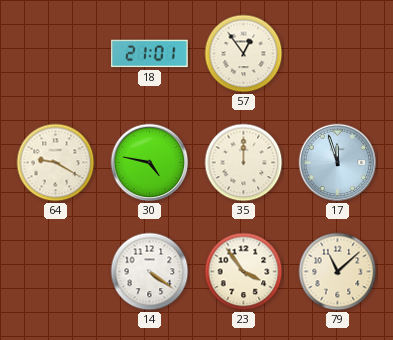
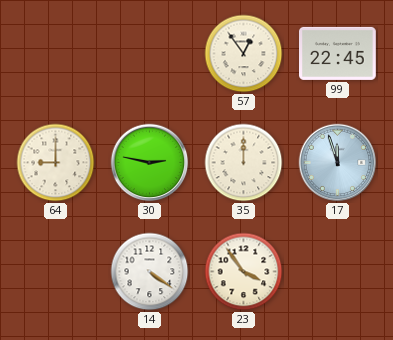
18: 21:01 -> none (149, 54)
99: none -> 22:45 (338, 53)
64: 9:20 -> 9:00 (56, 163)
30: 4:47 -> 2:47 (150, 163)
79: 11:08 -> none (338, 272)
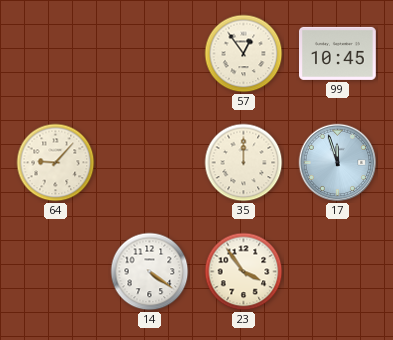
99: 22:45 -> 10:45 (338, 53)
64: 9:00 -> 9:07 (56, 163)
30: 2:47 -> none (150, 163)
